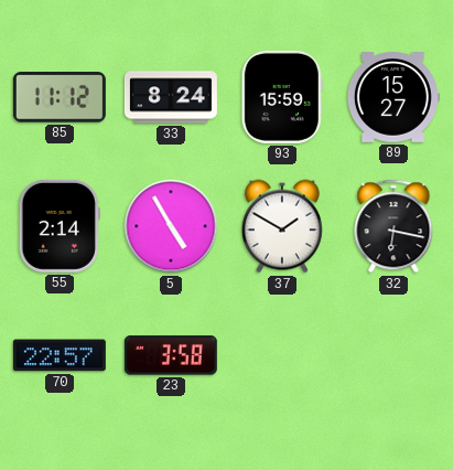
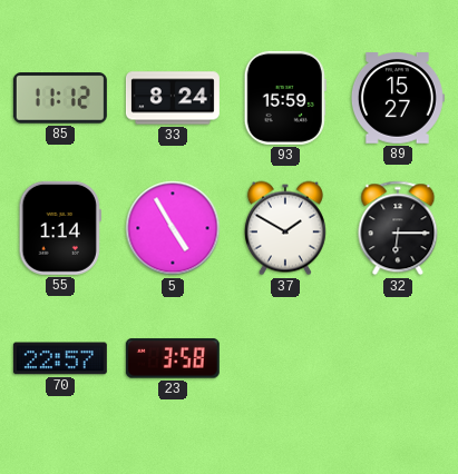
55: 2:14 -> 1:14 (60, 228)
32: 6:17 -> 6:15 (398, 228)
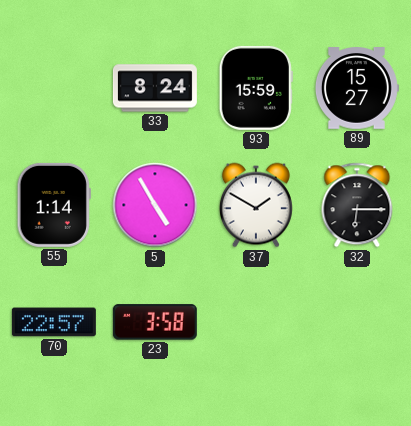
85: 11:12 -> none (60, 98)
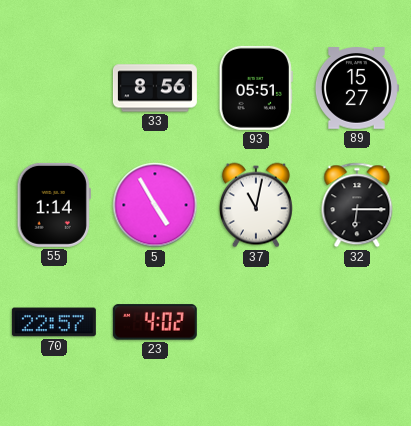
33: 8:24 -> 8:56 (155, 88)
93: 15:59 -> 05:51 (256, 88)
37: 1:50 -> 11:02 (256, 205)
23: 3:58 -> 4:02 (155, 322)
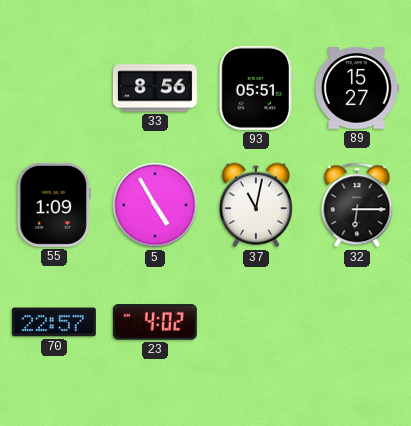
55: 1:14 -> 1:09 (54, 205)
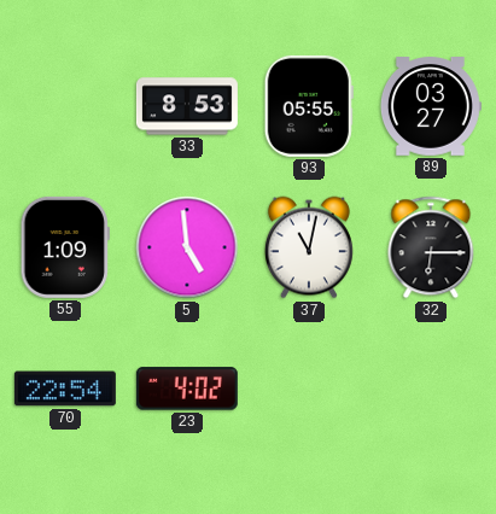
33: 8:56 -> 8:53 (187, 106)
93: 05:51 -> 05:55 (309, 106)
89: 15:27 -> 03:27 (430, 106)
5: 4:55 -> 4:59 (187, 247)
70: 22:57 -> 22:54 (65, 389)
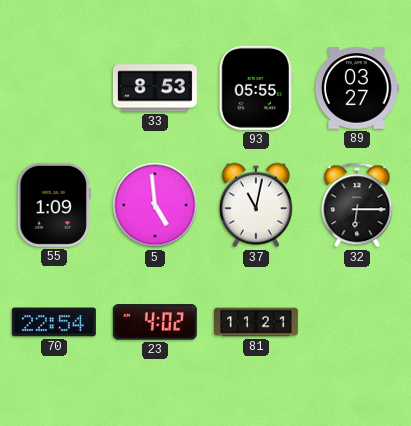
81: none -> 11:21 (256, 322)
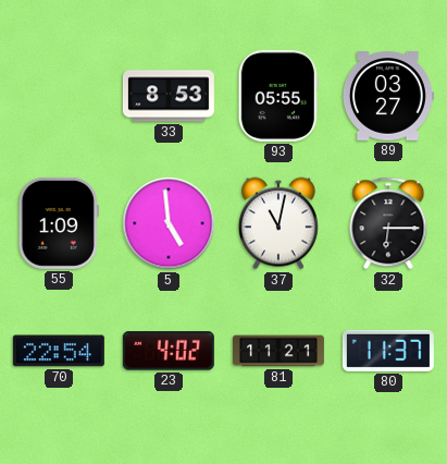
80: none -> 11:37 (388, 351)
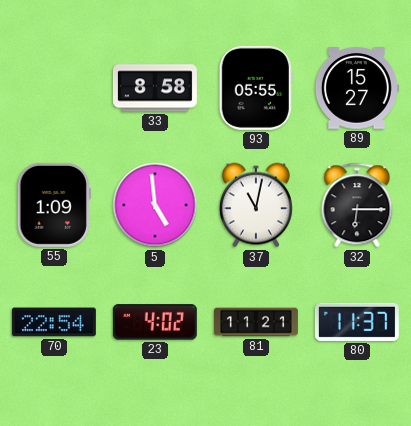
33: 8:53 -> 8:58 (155, 88)
89: 03:27 -> 15:27 (356, 88)
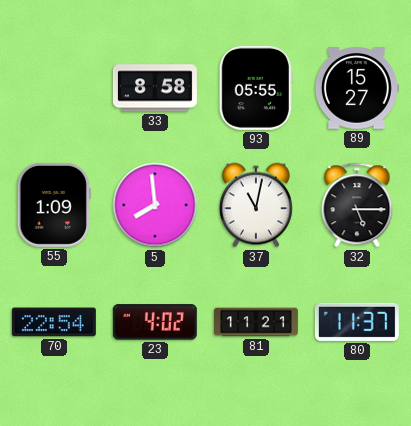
5: 4:59 -> 7:59 (155, 205)
32: 6:15 -> 5:15 (357, 205)
